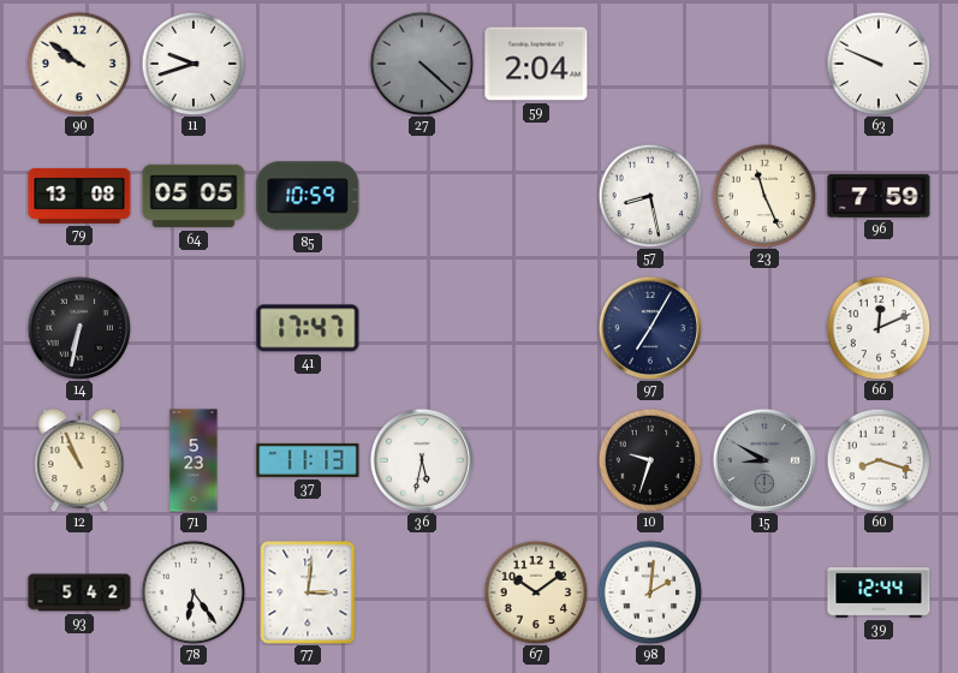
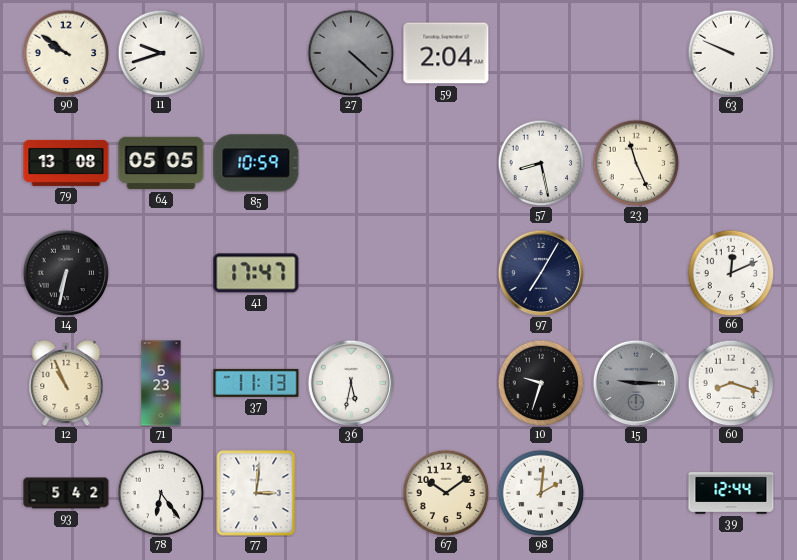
96: 7:59 -> none (879, 196)
15: 8:50 -> 9:15 (635, 382)
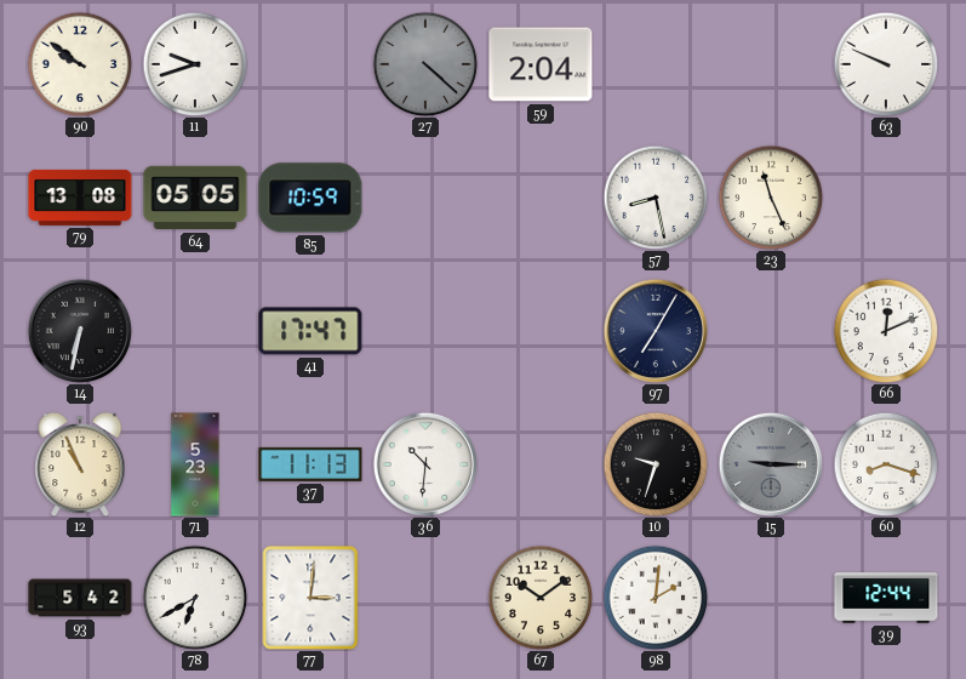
36: 5:32 -> 10:31 (424, 463)
78: 6:24 -> 6:40 (195, 598)
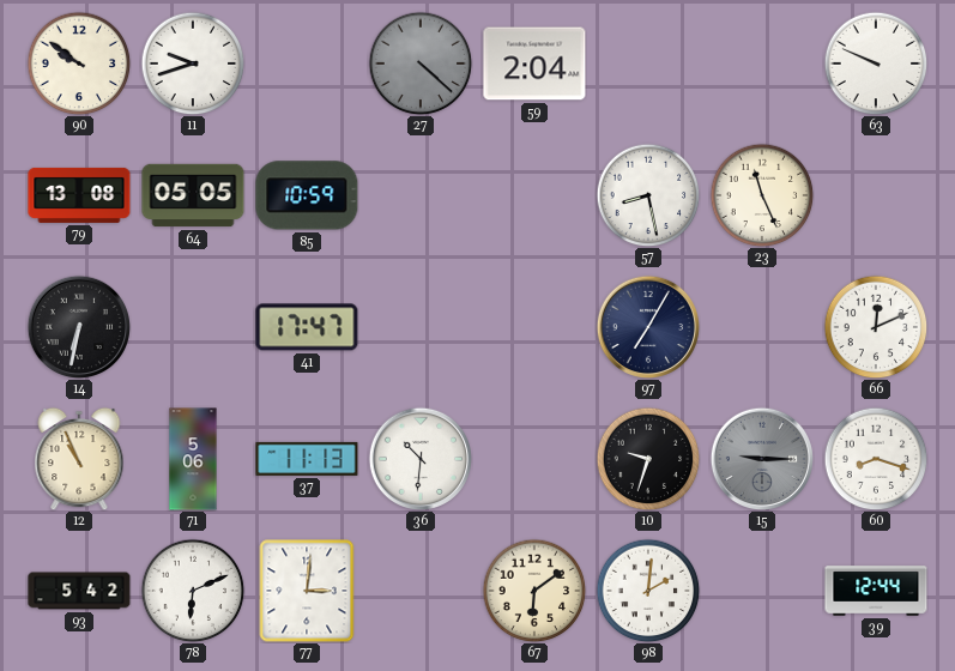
71: 5:23 -> 5:06 (193, 459)
78: 6:40 -> 6:11 (193, 591)
67: 10:09 -> 6:09 (534, 591)
